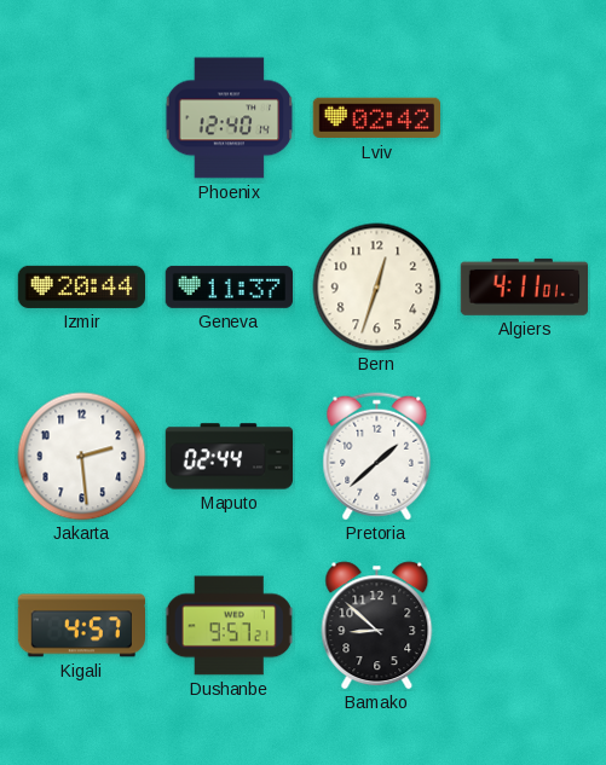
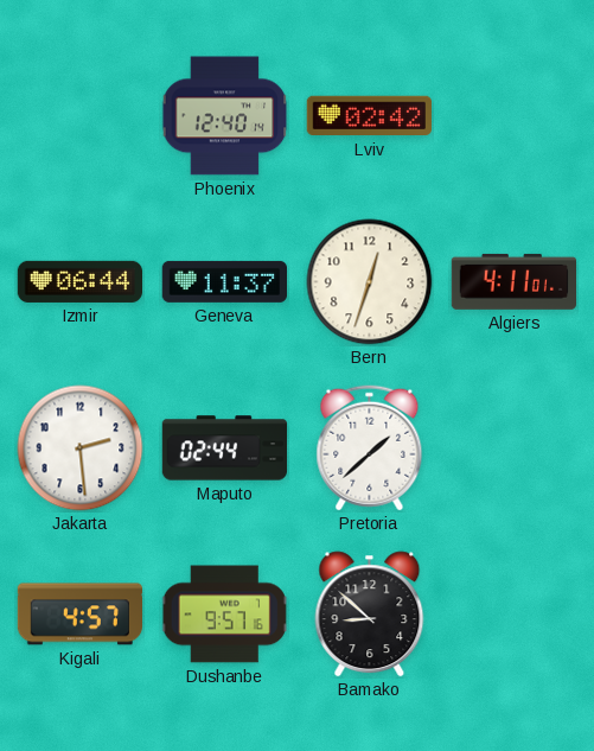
Izmir: 20:44 -> 06:44 (79, 281)
Dushanbe: 9:57:21 -> 9:57:16 (225, 615)
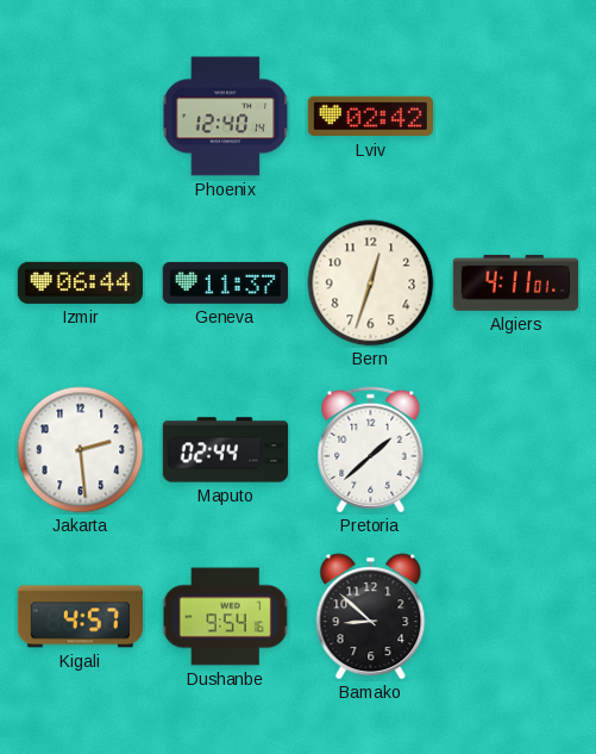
Dushanbe: 9:57 -> 9:54 (226, 617)
